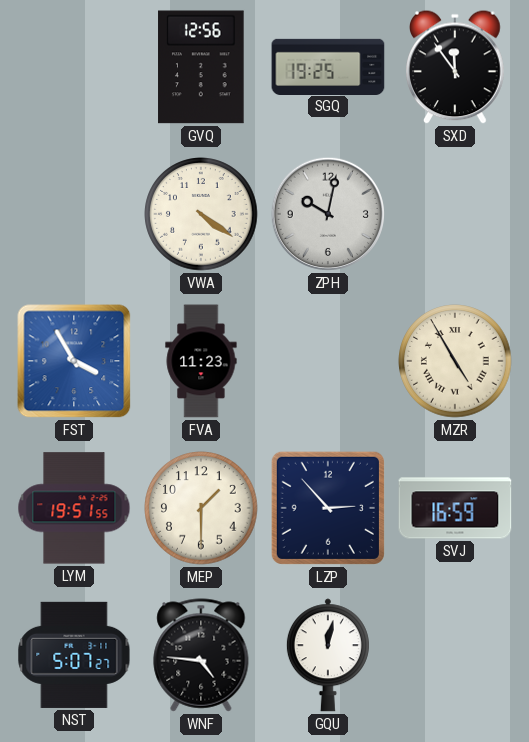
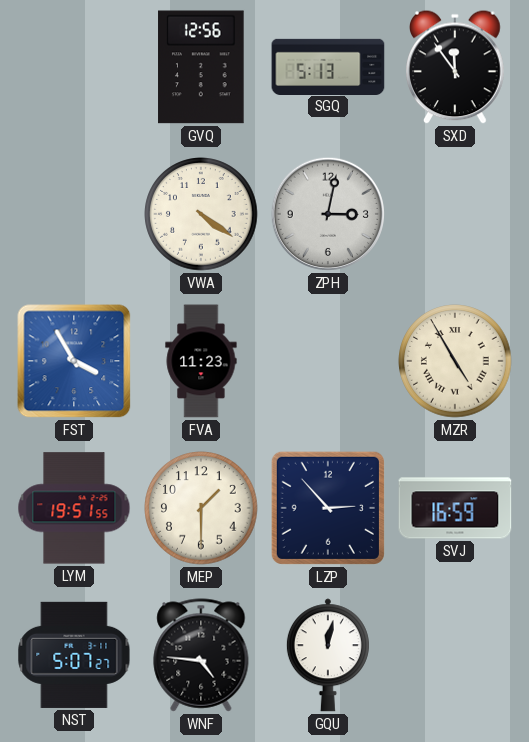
SGQ: 19:25 -> 5:13 (328, 66)
ZPH: 10:02 -> 3:02 (328, 214)
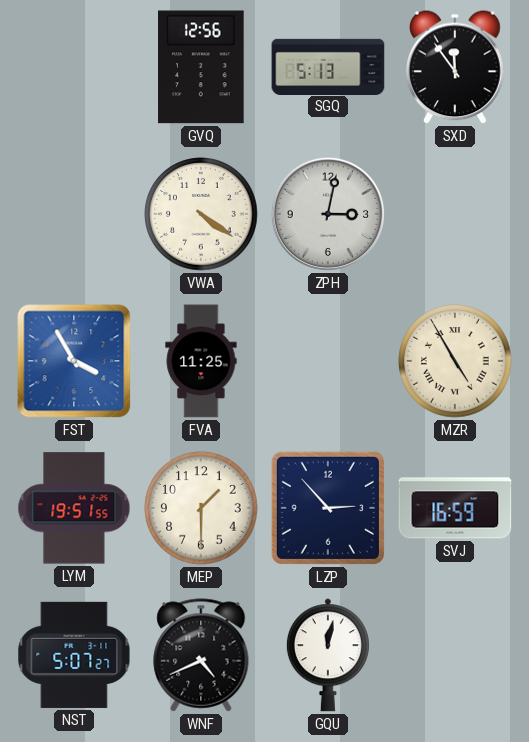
FVA: 11:23 -> 11:25 (201, 361)
WNF: 4:46 -> 4:41 (201, 655)
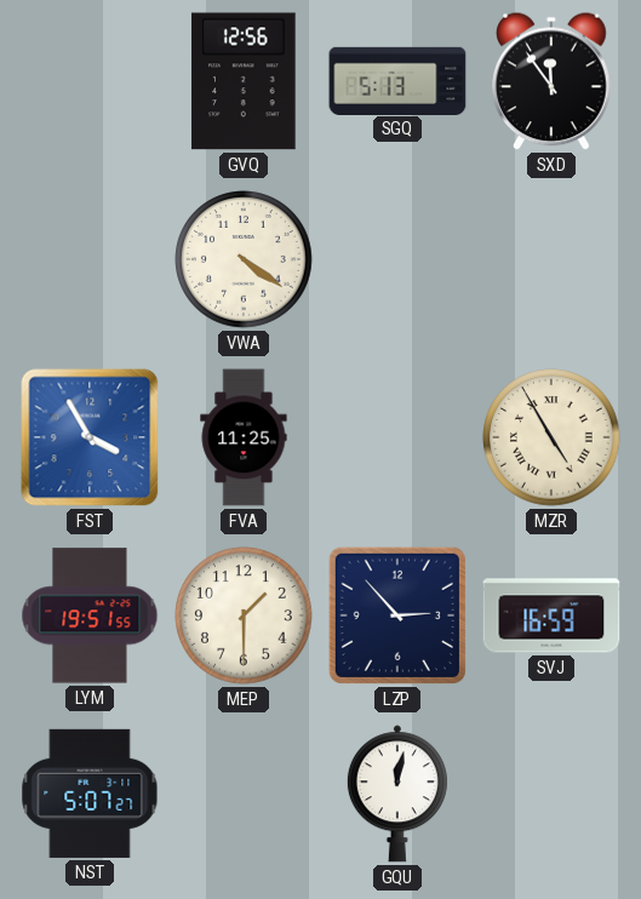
ZPH: 3:02 -> none (328, 214)
WNF: 4:41 -> none (201, 655)
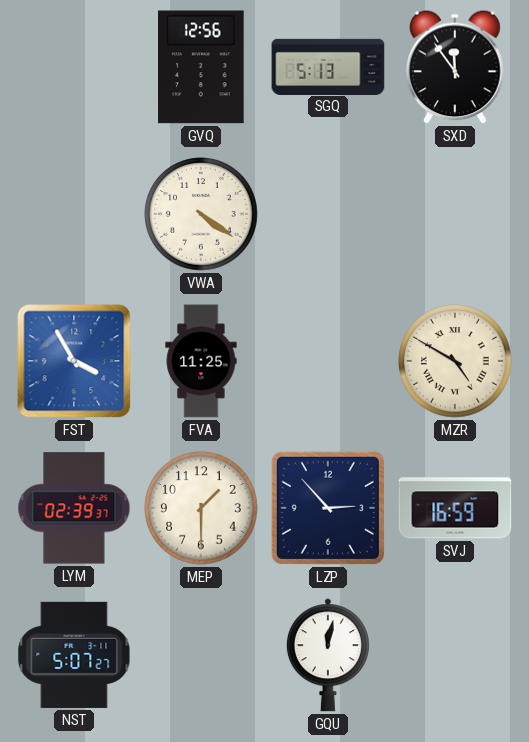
MZR: 4:55 -> 4:50 (455, 361)
LYM: 19:51 -> 02:39 (74, 508)
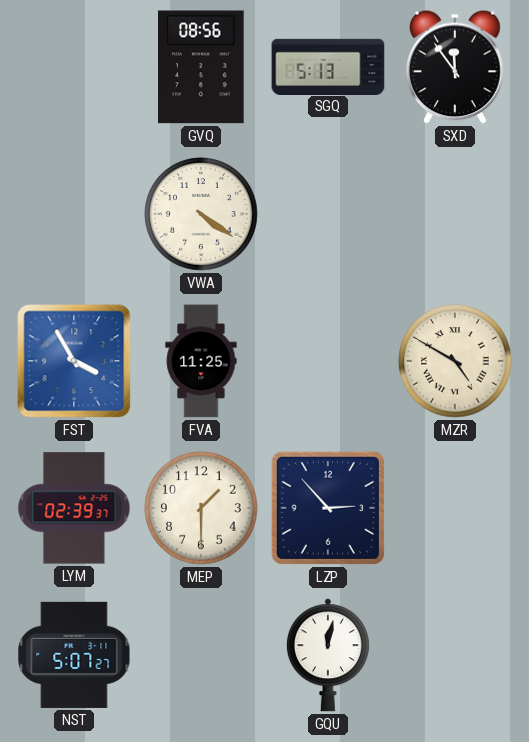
GVQ: 12:56 -> 08:56 (201, 67)
SVJ: 16:59 -> none (455, 508)
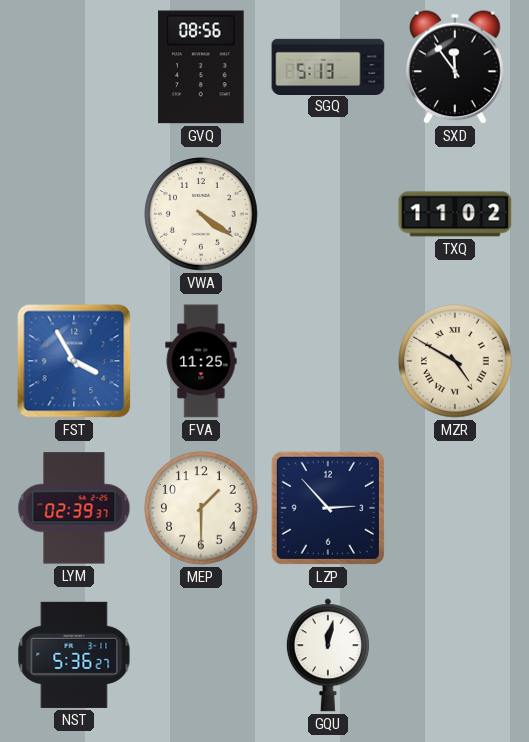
TXQ: none -> 11:02 (455, 214)
NST: 5:07 -> 5:36 (74, 655)
